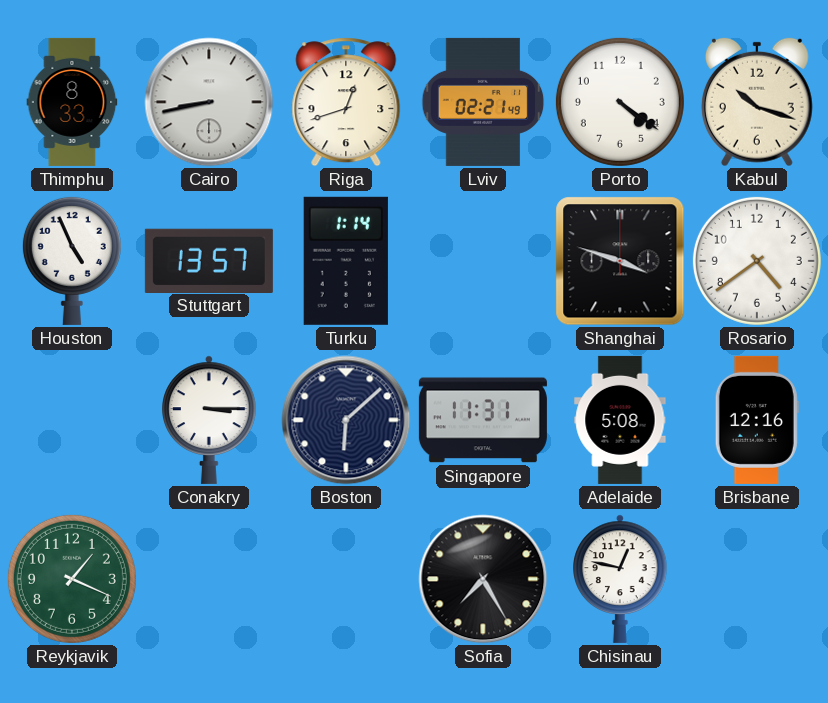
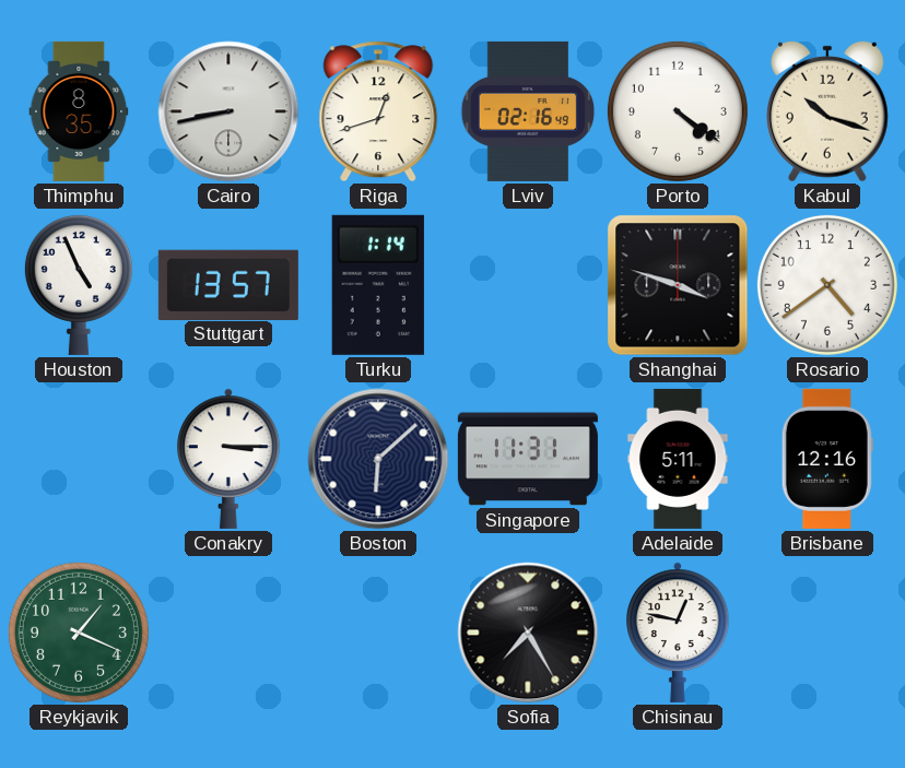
Thimphu: 8:33 -> 8:35 (79, 111)
Lviv: 02:21 -> 02:16 (528, 111)
Adelaide: 5:08 -> 5:11 (678, 459)
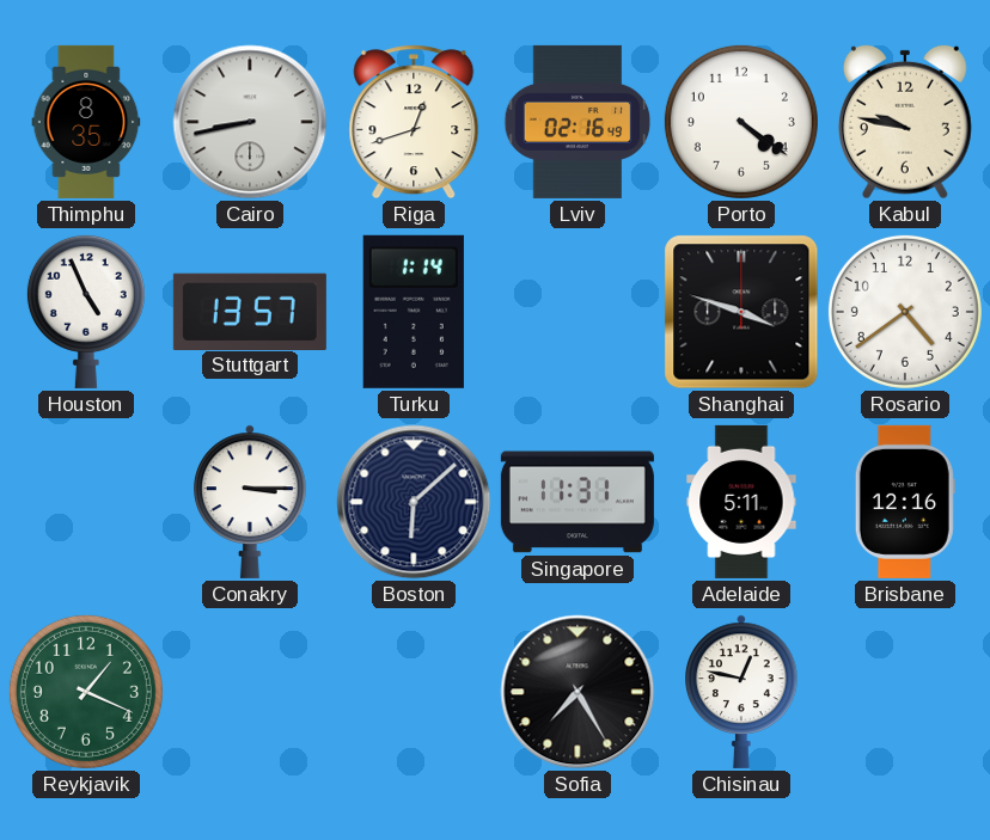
Kabul: 10:18 -> 9:47 (905, 122)
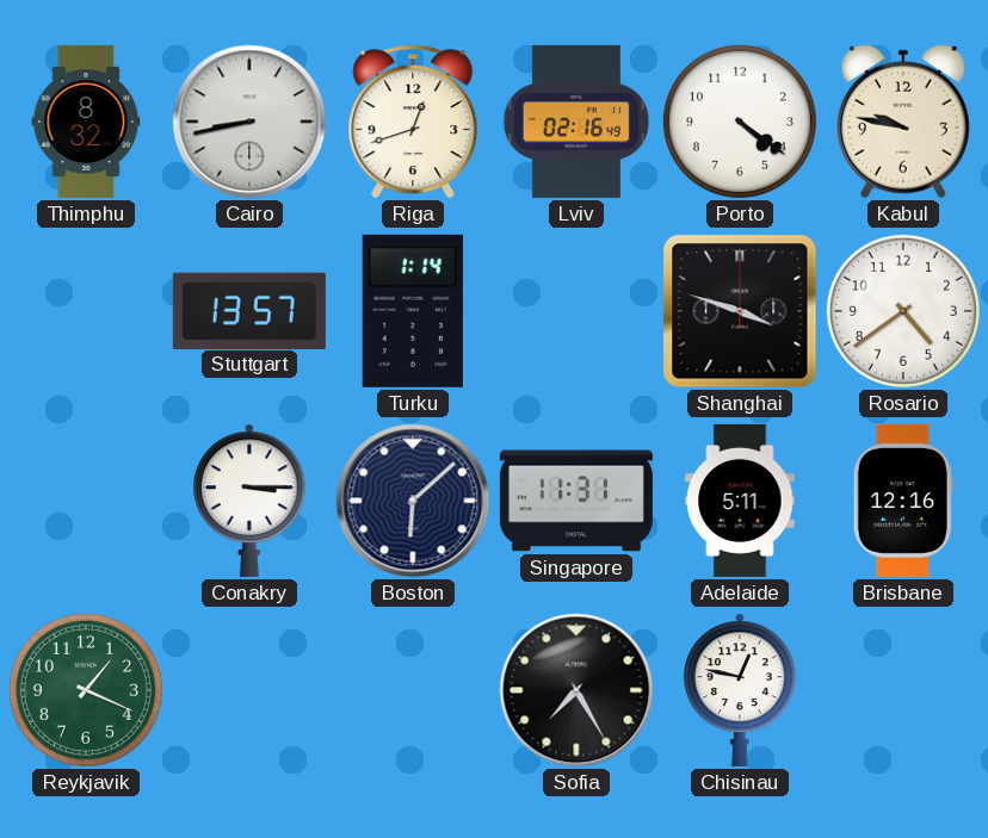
Thimphu: 8:35 -> 8:32 (86, 122)
Houston: 4:56 -> none (86, 311)
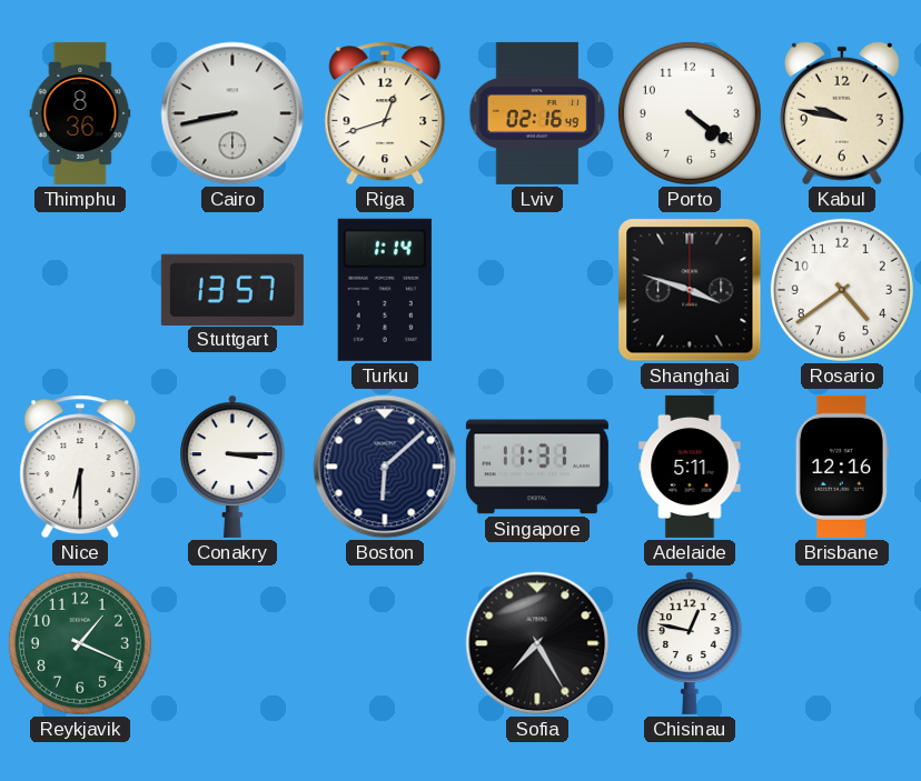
Thimphu: 8:32 -> 8:36 (80, 113)
Nice: none -> 6:30 (80, 467)
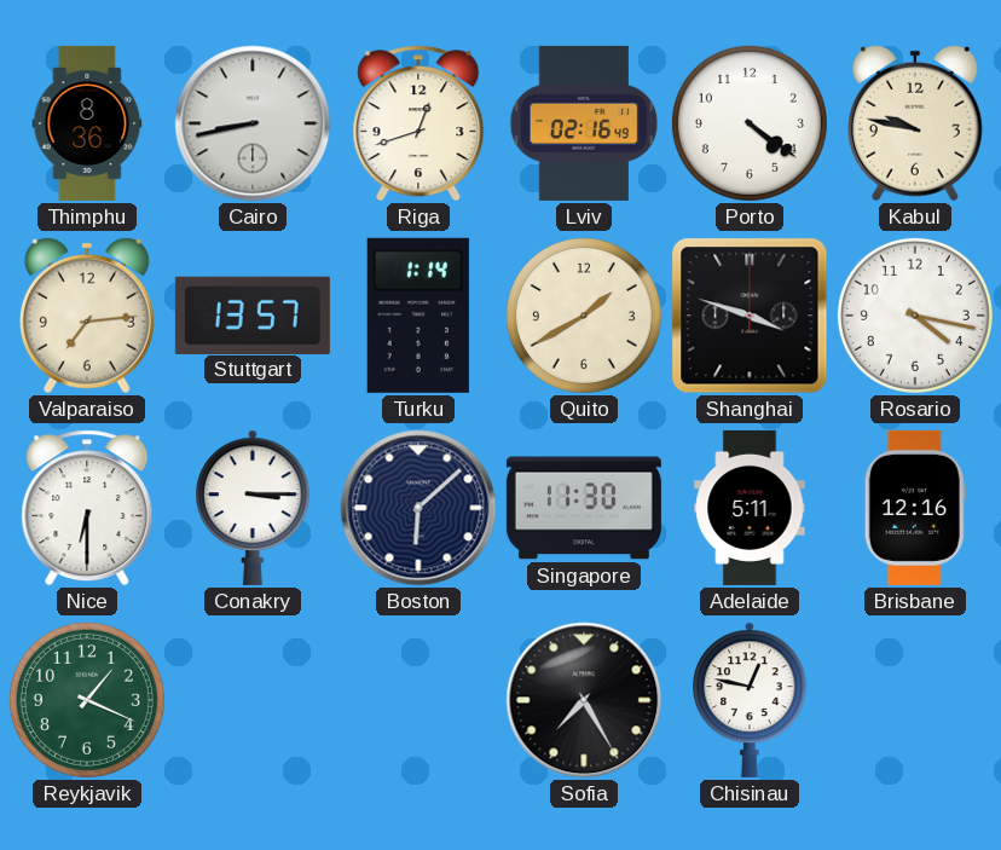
Valparaiso: none -> 7:14 (87, 316)
Quito: none -> 1:40 (584, 316)
Rosario: 4:39 -> 4:17 (915, 316)
Singapore: 11:31 -> 11:30 (584, 508)
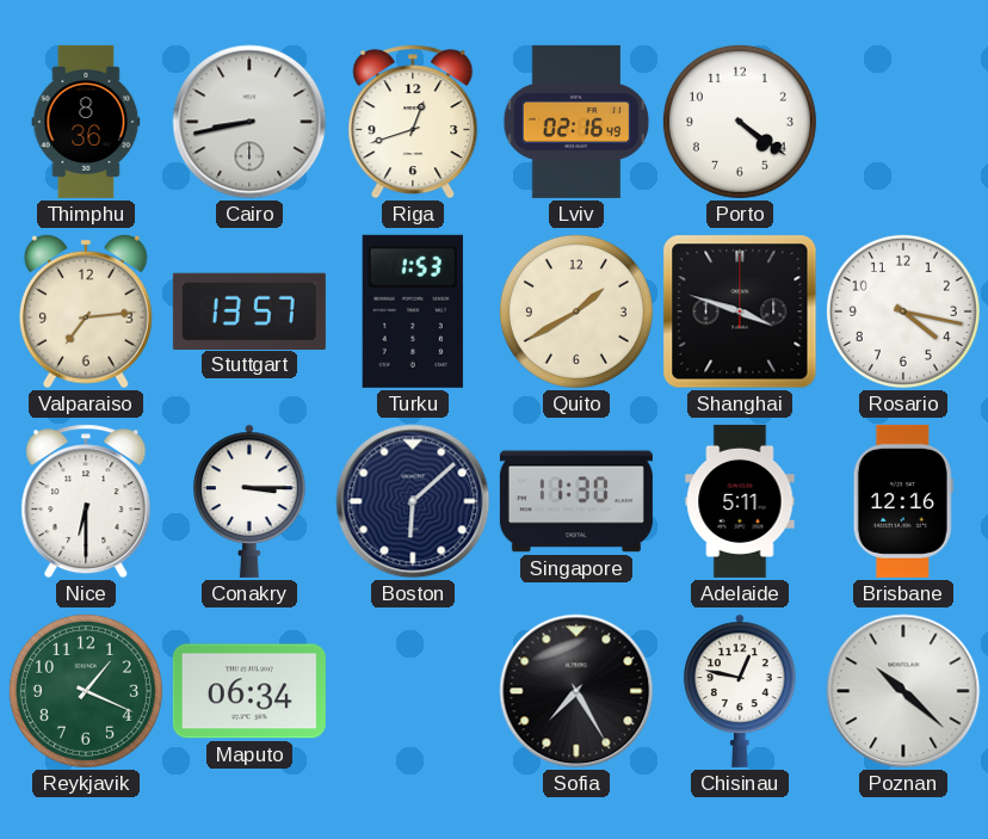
Kabul: 9:47 -> none (915, 123)
Turku: 1:14 -> 1:53 (413, 311)
Maputo: none -> 06:34 (249, 691)
Poznan: none -> 10:22 (903, 691)
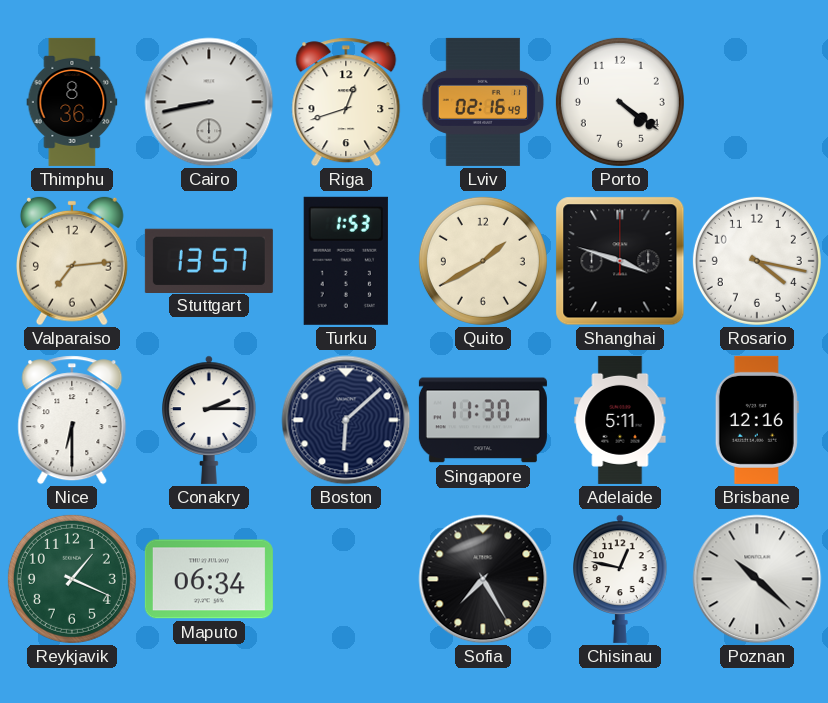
Conakry: 3:15 -> 2:15 (209, 420)
